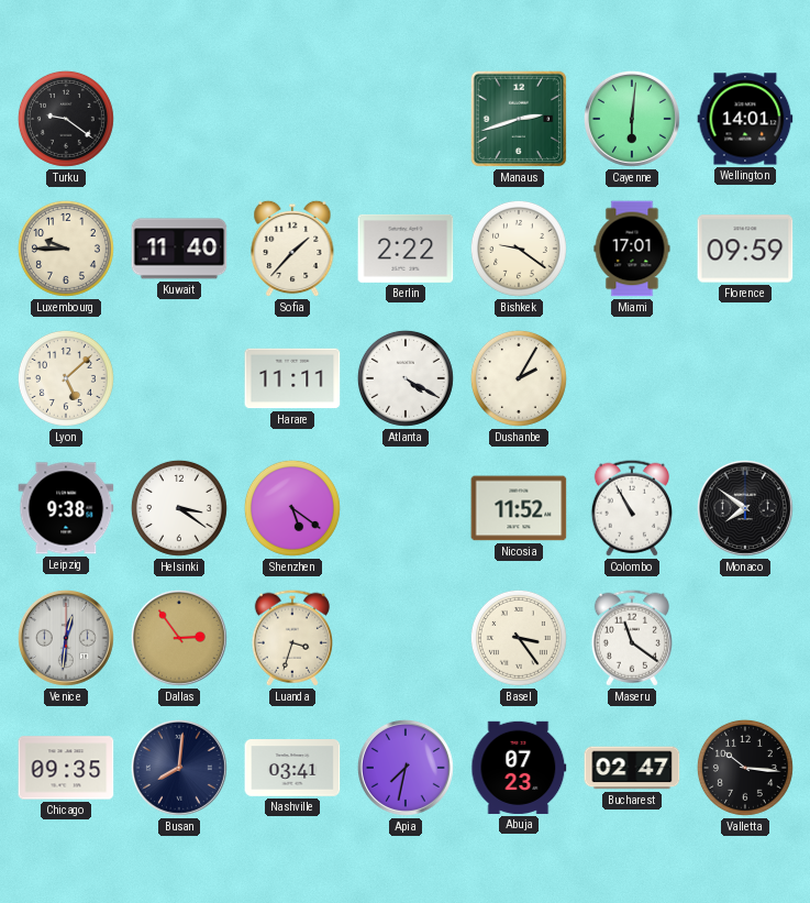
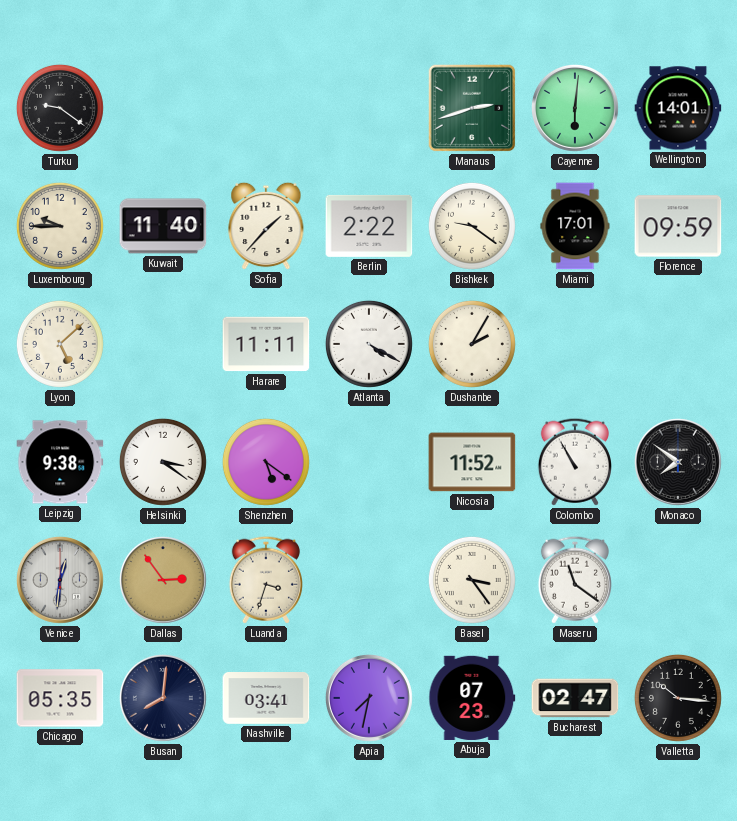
Chicago: 09:35 -> 05:35 (60, 698)
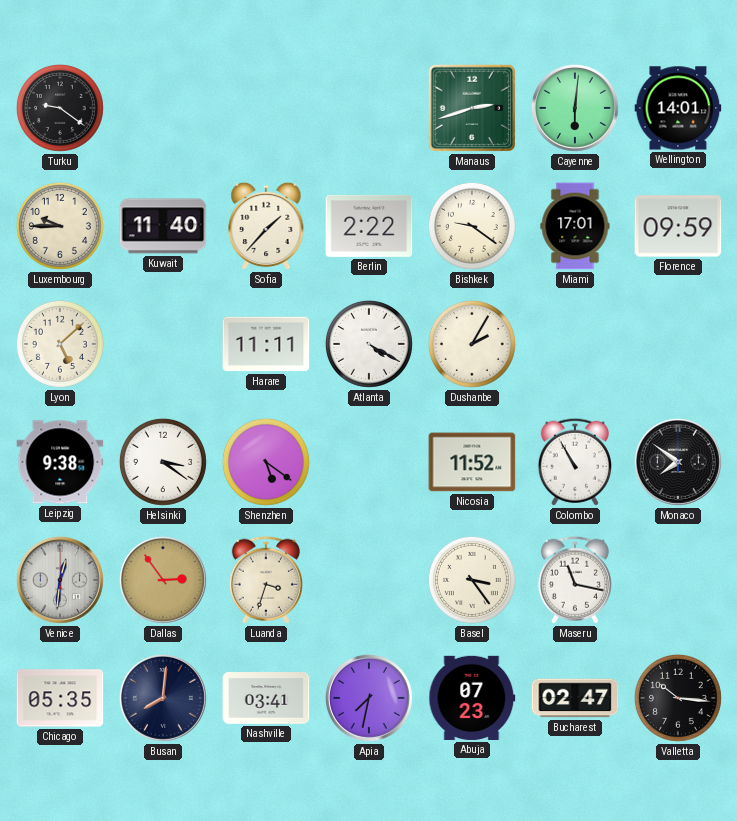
Maseru: 11:21 -> 11:17 (575, 580)
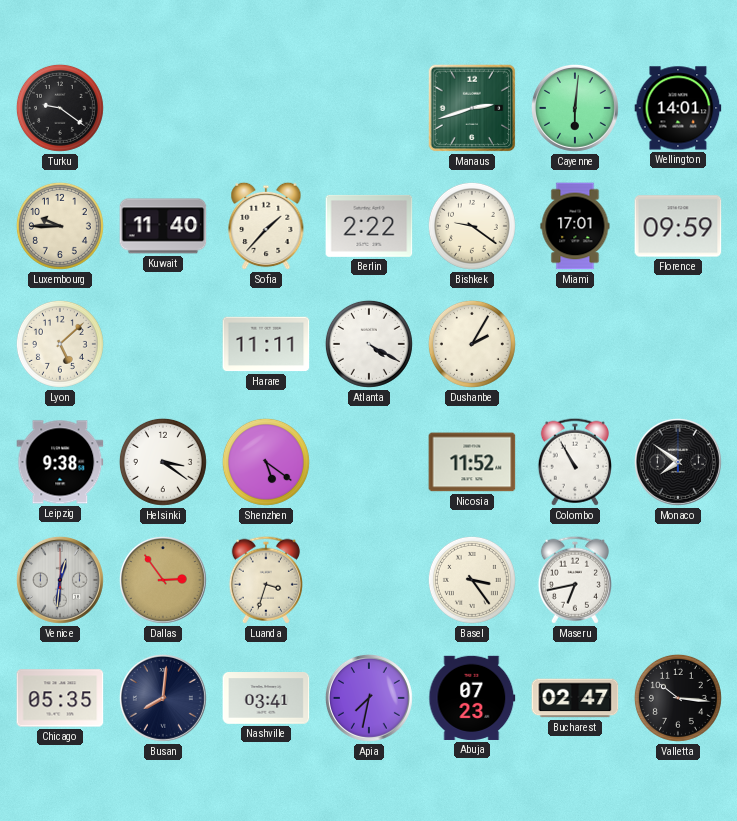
Maseru: 11:17 -> 6:43 (575, 580)
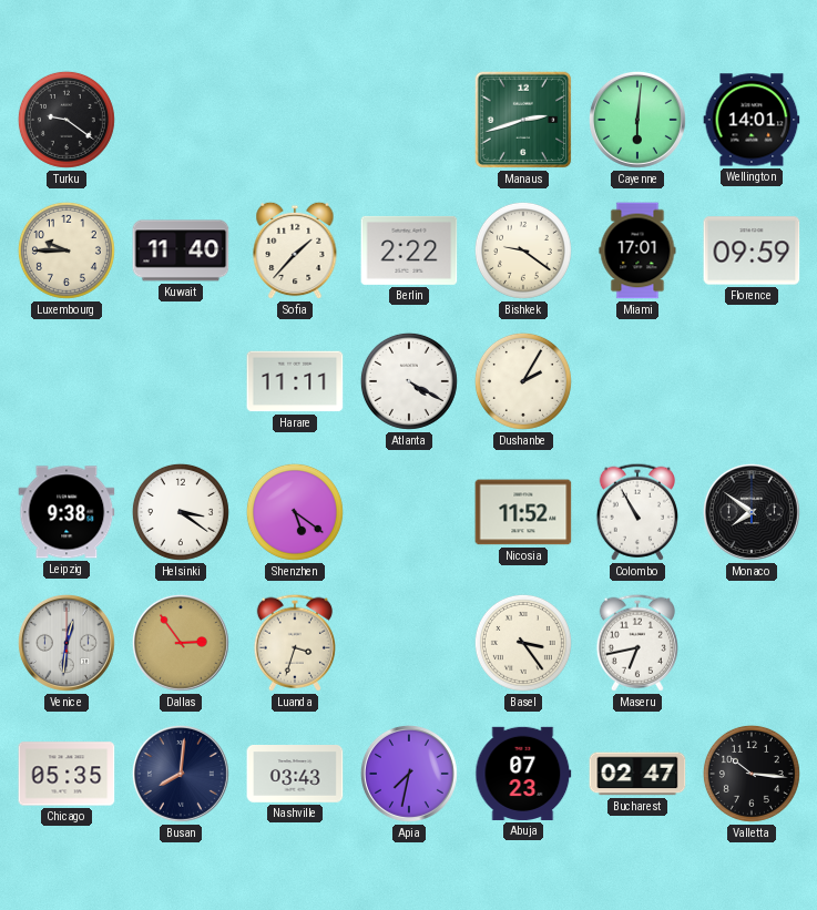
Lyon: 5:08 -> none (60, 344)
Nashville: 03:41 -> 03:43 (295, 774)
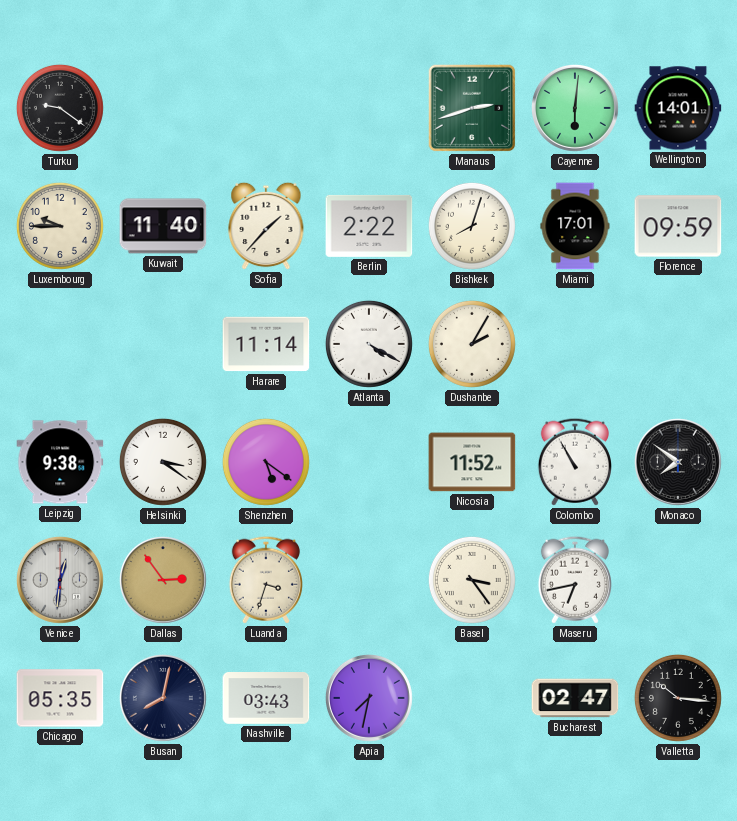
Bishkek: 9:21 -> 8:03 (472, 226)
Harare: 11:11 -> 11:14 (266, 344)
Busan: 8:01 -> 8:02 (163, 698)
Abuja: 07:23 -> none (523, 774)
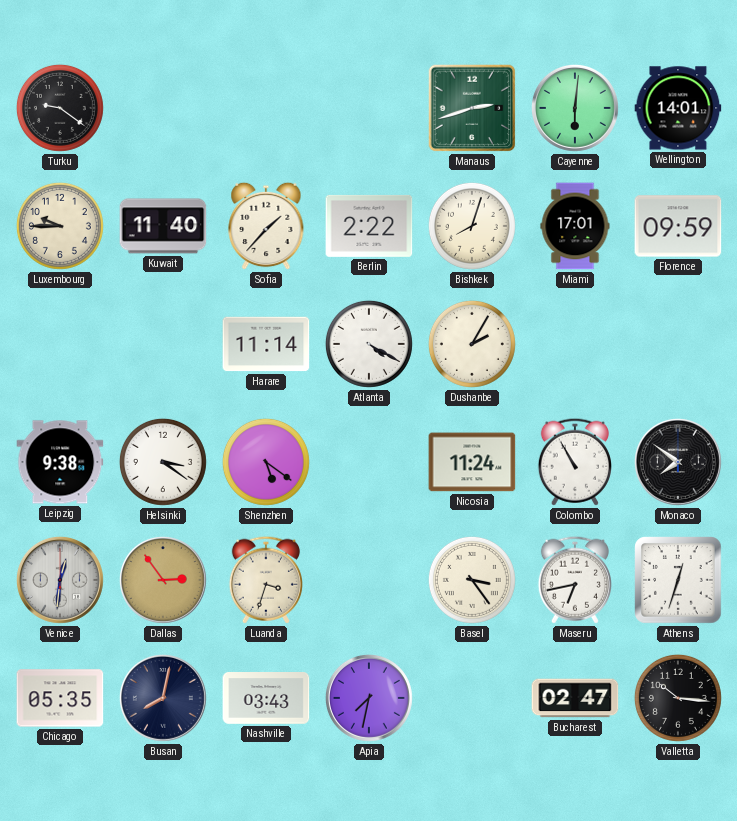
Nicosia: 11:52 -> 11:24 (472, 462)
Athens: none -> 12:33 (678, 580)
